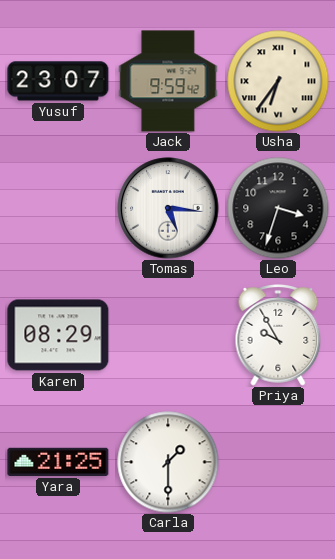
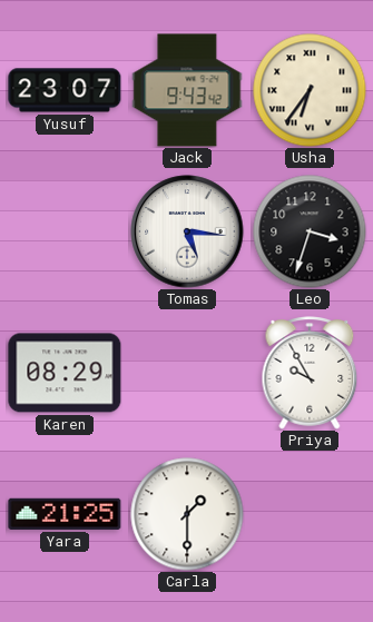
Jack: 9:59 -> 9:43 (187, 90)
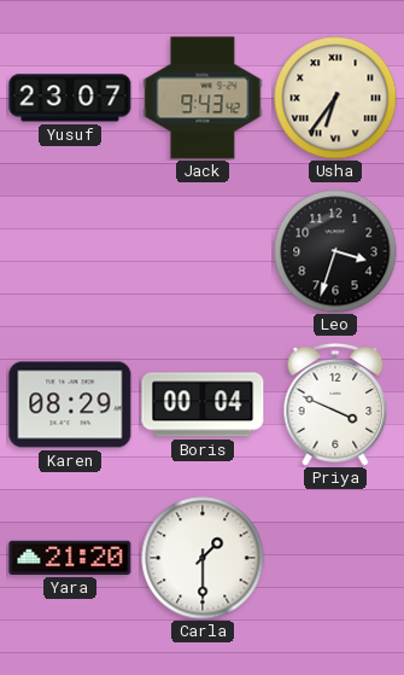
Tomas: 5:16 -> none (187, 231)
Boris: none -> 00:04 (203, 405)
Priya: 9:55 -> 3:49 (335, 405)
Yara: 21:25 -> 21:20 (70, 558)
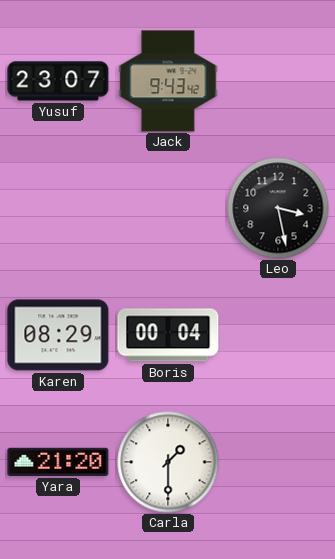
Usha: 6:36 -> none (335, 98)
Leo: 3:33 -> 3:28 (278, 208)
Priya: 3:49 -> none (335, 405)
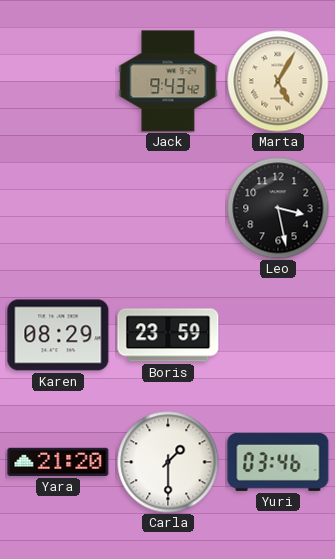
Yusuf: 23:07 -> none (58, 81)
Marta: none -> 5:05 (278, 81)
Boris: 00:04 -> 23:59 (168, 335)
Yuri: none -> 03:46 (278, 462)
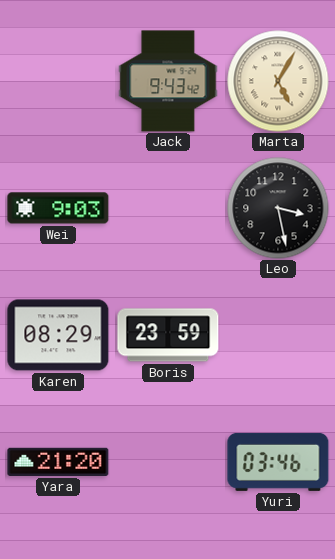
Wei: none -> 9:03 (58, 208)
Carla: 1:30 -> none (168, 462)
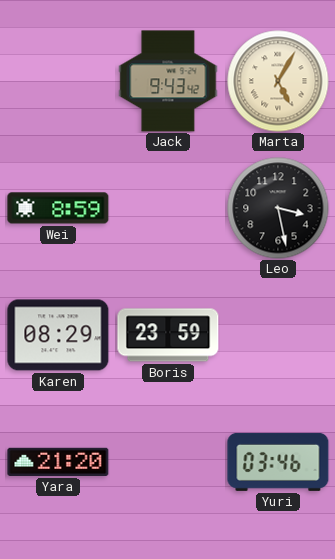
Wei: 9:03 -> 8:59 (58, 208)
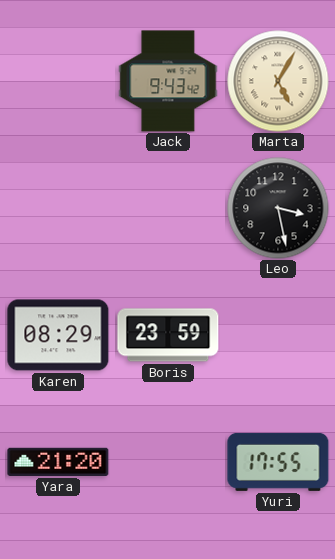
Wei: 8:59 -> none (58, 208)
Yuri: 03:46 -> 17:55 (278, 462)
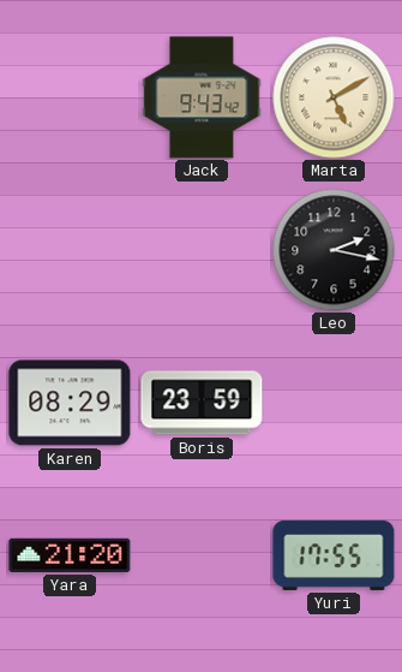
Marta: 5:05 -> 5:10 (334, 97)
Leo: 3:28 -> 2:17 (334, 250)
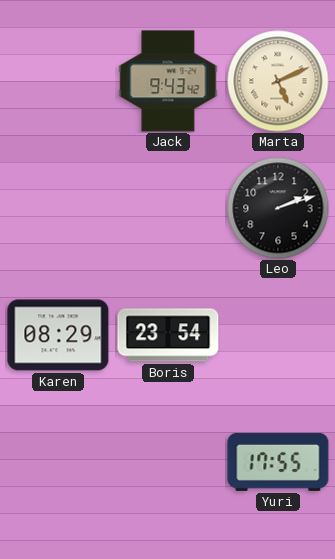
Marta: 5:10 -> 5:11 (278, 81)
Leo: 2:17 -> 2:12 (278, 208)
Boris: 23:59 -> 23:54 (168, 335)
Yara: 21:20 -> none (70, 555)
